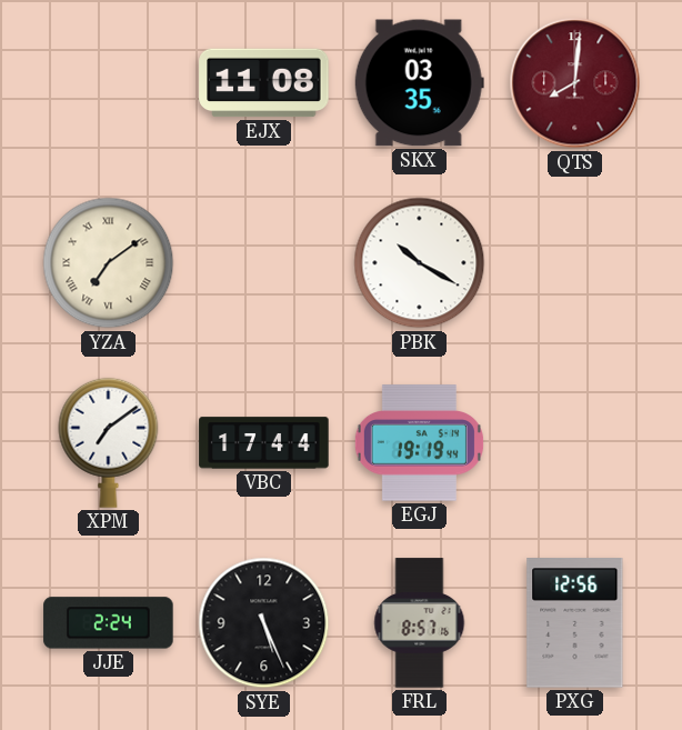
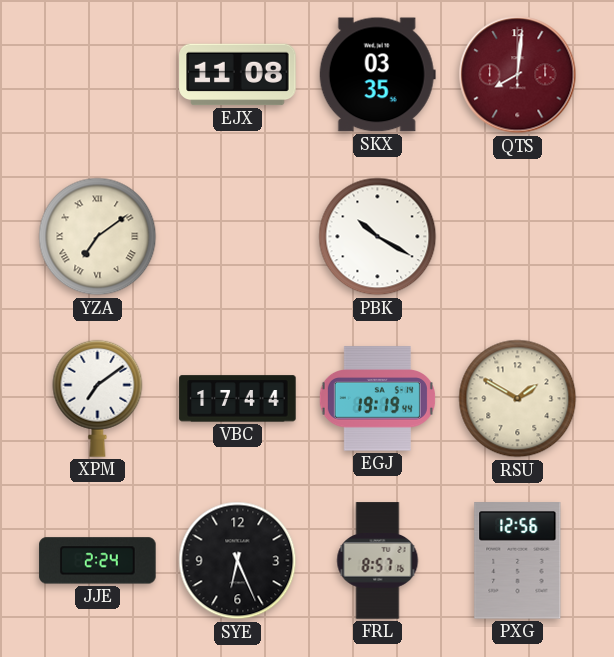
RSU: none -> 1:50 (518, 399)
SYE: 5:26 -> 6:26 (238, 561)
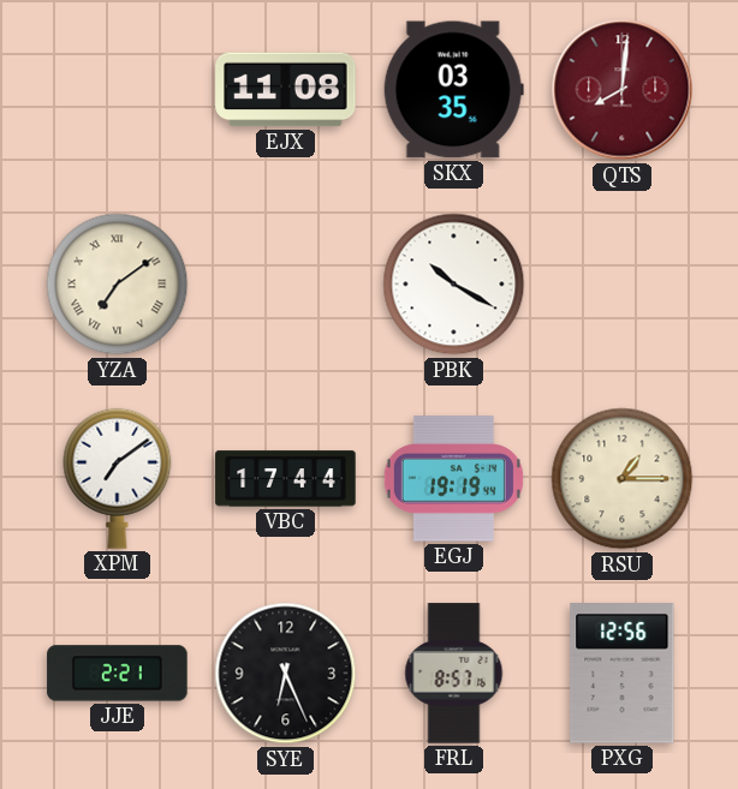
RSU: 1:50 -> 1:15 (623, 479)
JJE: 2:24 -> 2:21 (118, 674)
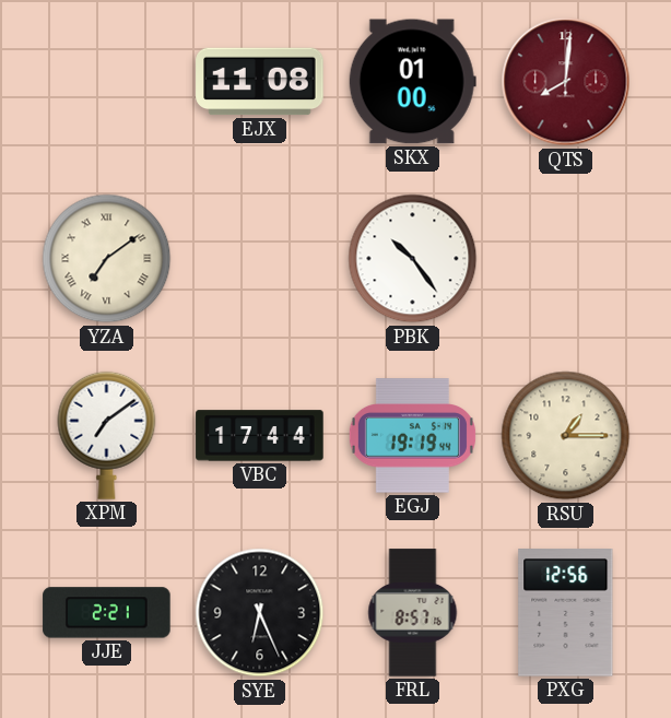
SKX: 03:35 -> 01:00 (412, 82)
PBK: 10:20 -> 10:24 (413, 259)
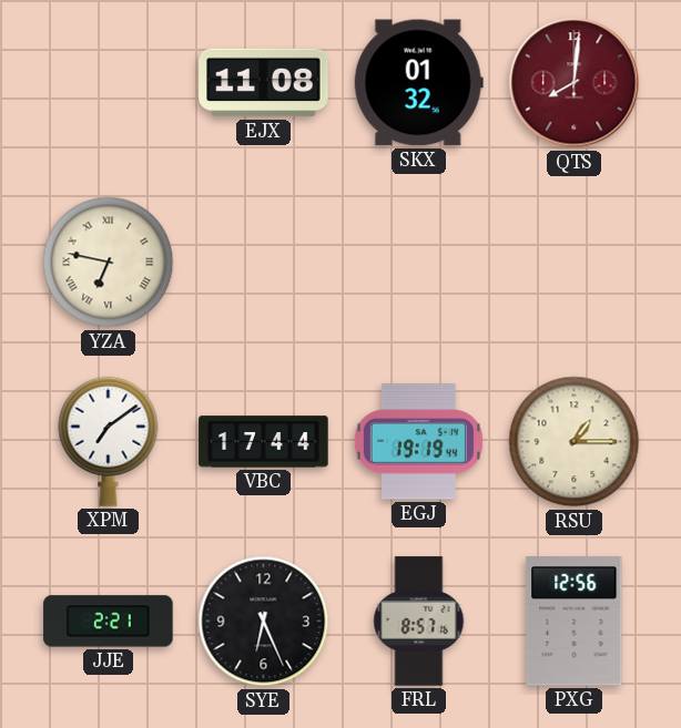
SKX: 01:00 -> 01:32 (418, 83)
YZA: 7:09 -> 6:47 (109, 263)
PBK: 10:24 -> none (413, 259)
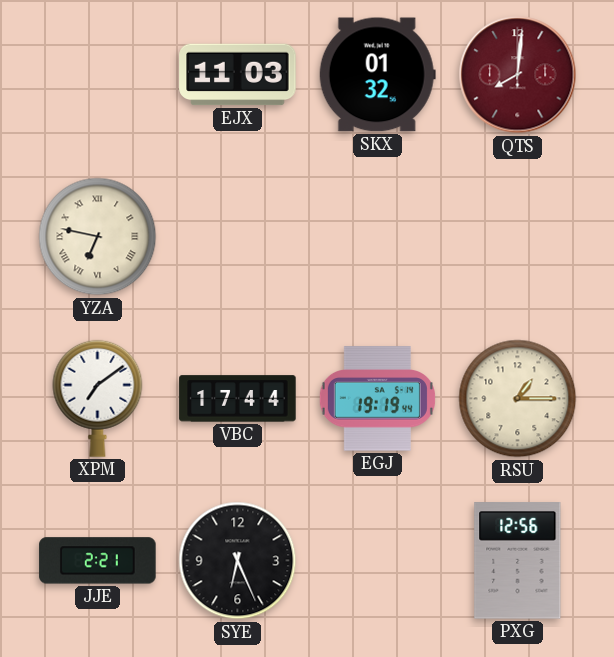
EJX: 11:08 -> 11:03 (238, 75)
FRL: 8:57 -> none (419, 622)
